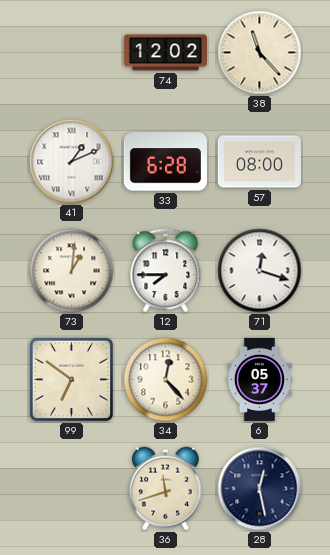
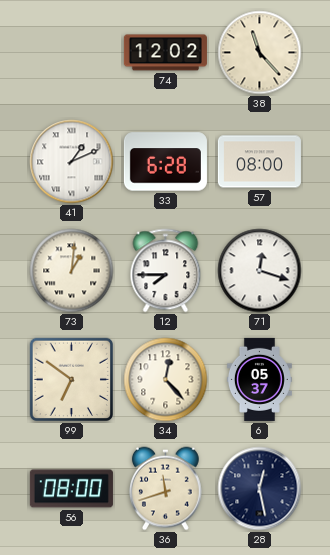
56: none -> 08:00 (71, 489)
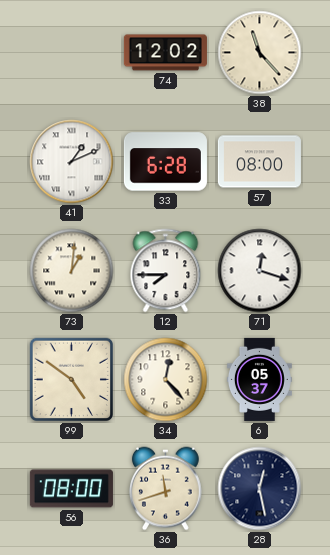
99: 6:51 -> 4:51 (72, 380)
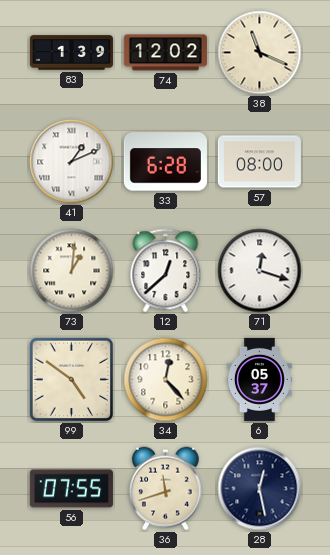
83: none -> 1:39 (71, 53)
38: 11:23 -> 11:19 (260, 53)
12: 7:45 -> 12:38 (166, 271)
56: 08:00 -> 07:55 (71, 489)
